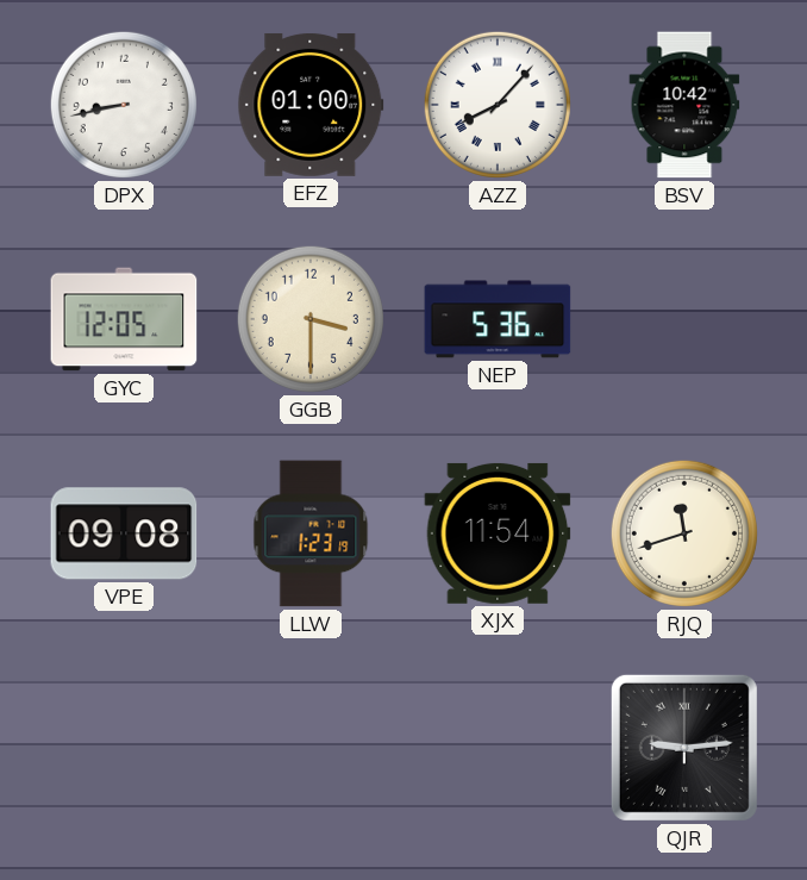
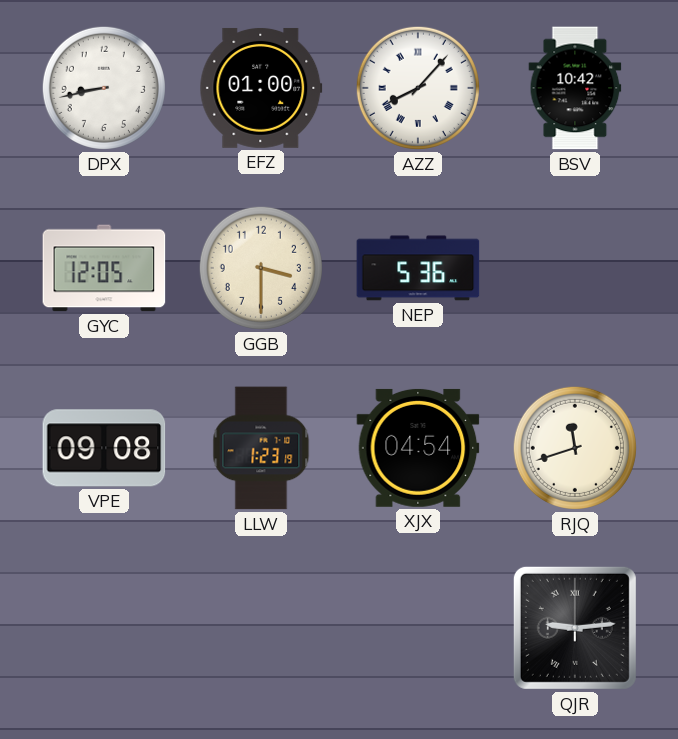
XJX: 11:54 -> 04:54 (418, 448)
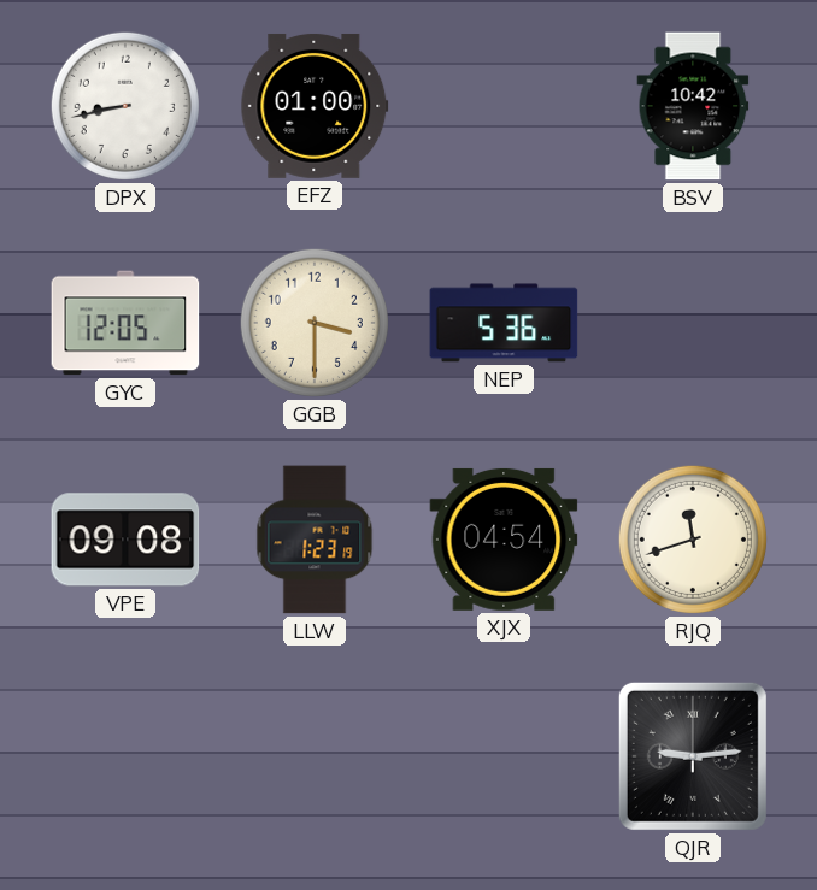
AZZ: 8:07 -> none (418, 88)
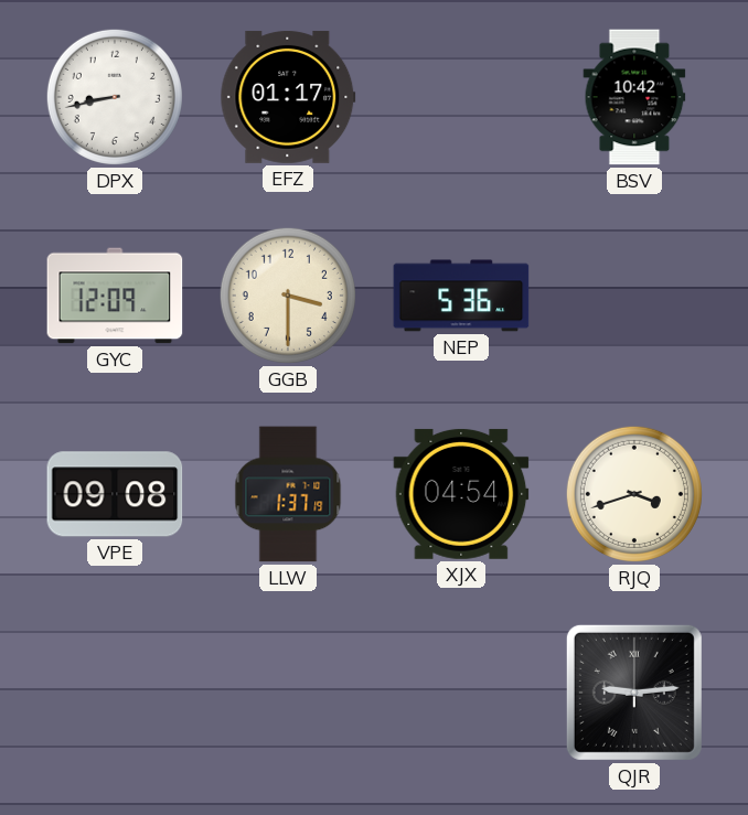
EFZ: 01:00 -> 01:17 (288, 97)
GYC: 12:05 -> 12:09 (115, 296)
LLW: 1:23 -> 1:37 (288, 494)
RJQ: 11:42 -> 3:42 (634, 494)
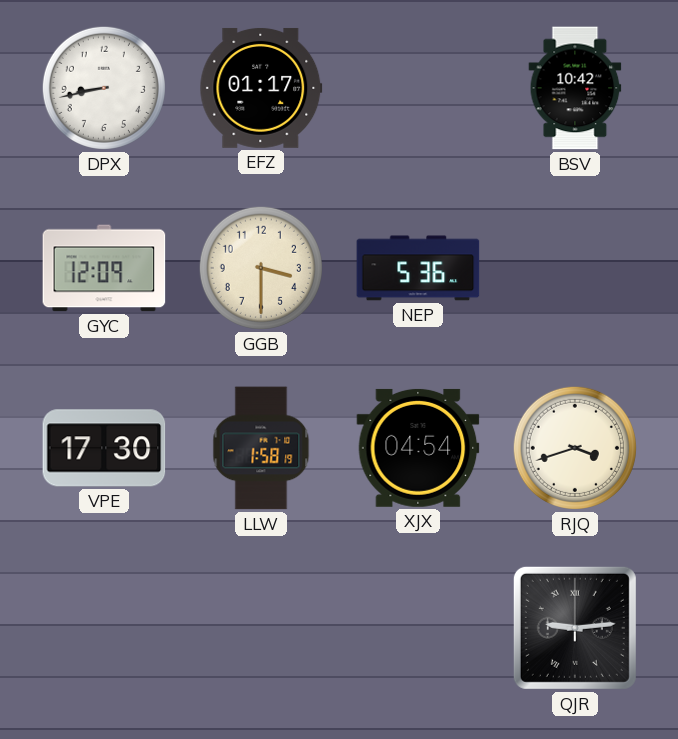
VPE: 09:08 -> 17:30 (104, 448)
LLW: 1:37 -> 1:58 (261, 448)
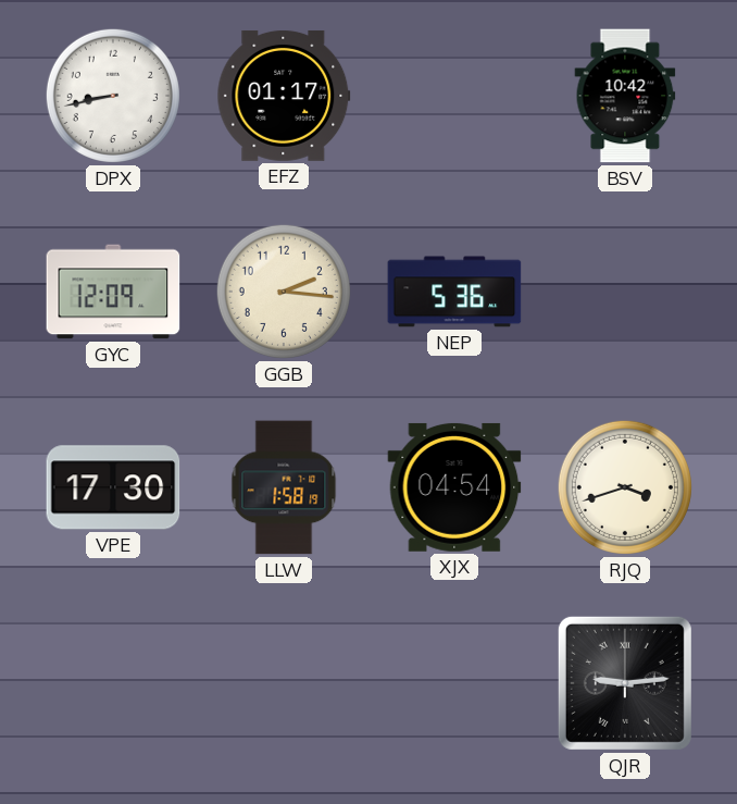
GGB: 3:30 -> 2:16 (284, 292)
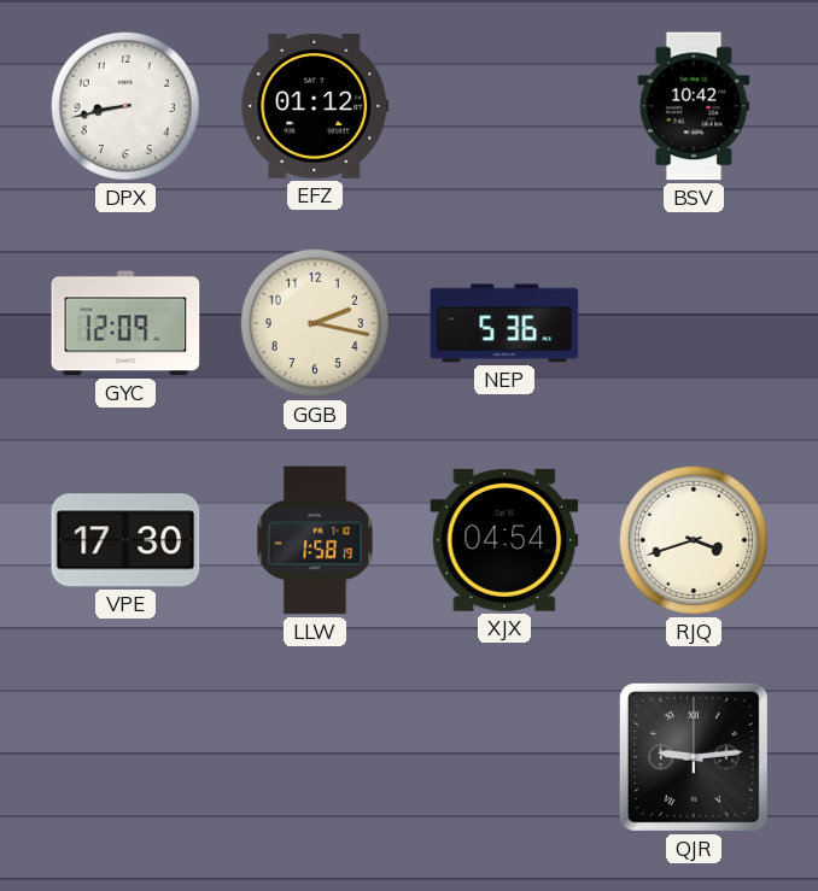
EFZ: 01:17 -> 01:12 (315, 106)
GGB: 2:16 -> 2:17 (315, 323)
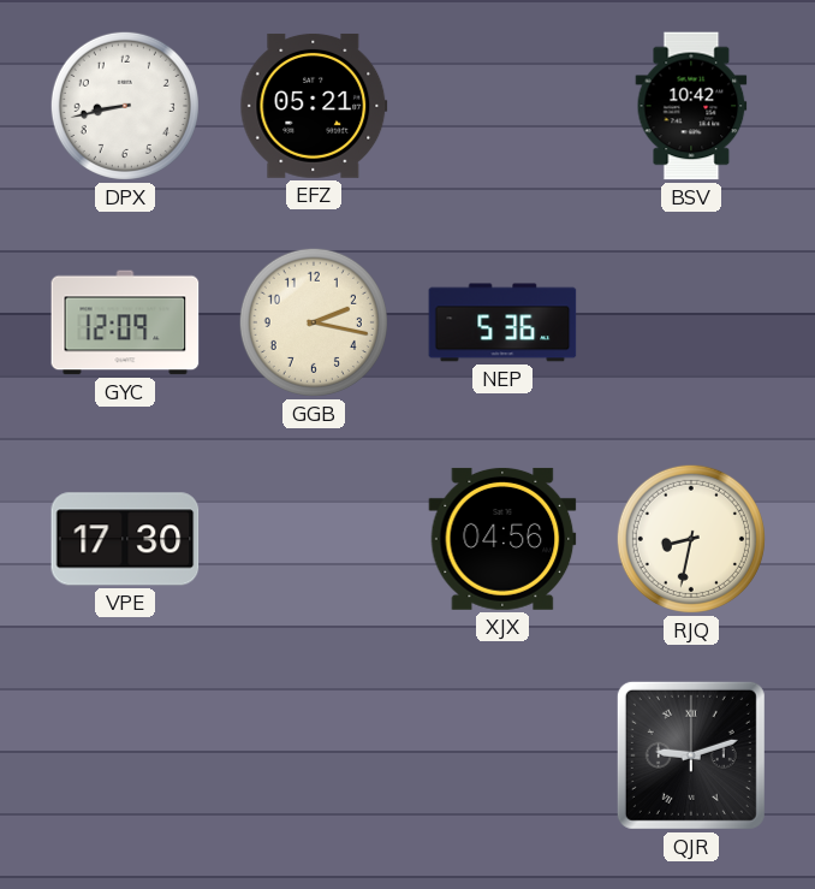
EFZ: 01:12 -> 05:21 (314, 106)
LLW: 1:58 -> none (315, 540)
XJX: 04:54 -> 04:56 (502, 539)
RJQ: 3:42 -> 8:32 (691, 539)
QJR: 9:14 -> 9:12 (691, 755)
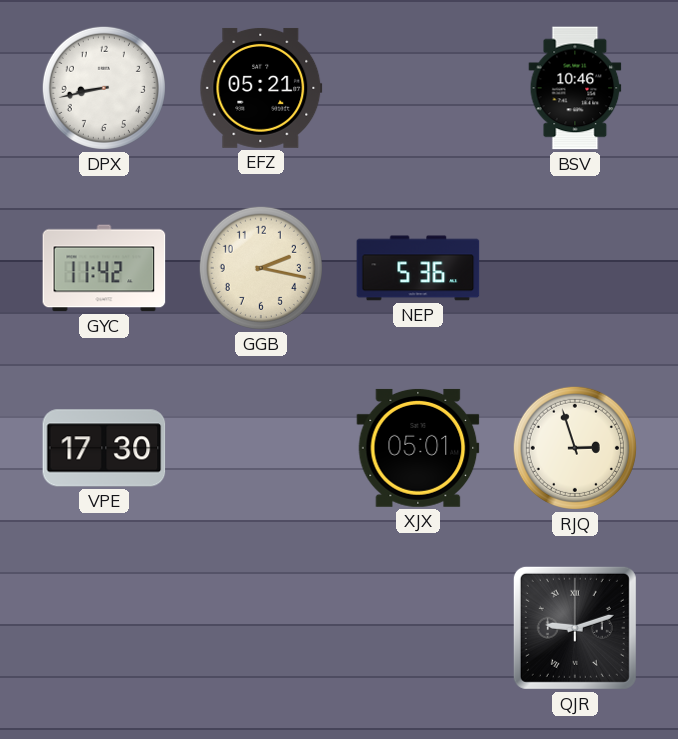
BSV: 10:42 -> 10:46 (575, 88)
GYC: 12:09 -> 11:42 (104, 268)
XJX: 04:56 -> 05:01 (418, 448)
RJQ: 8:32 -> 2:57 (575, 448)
